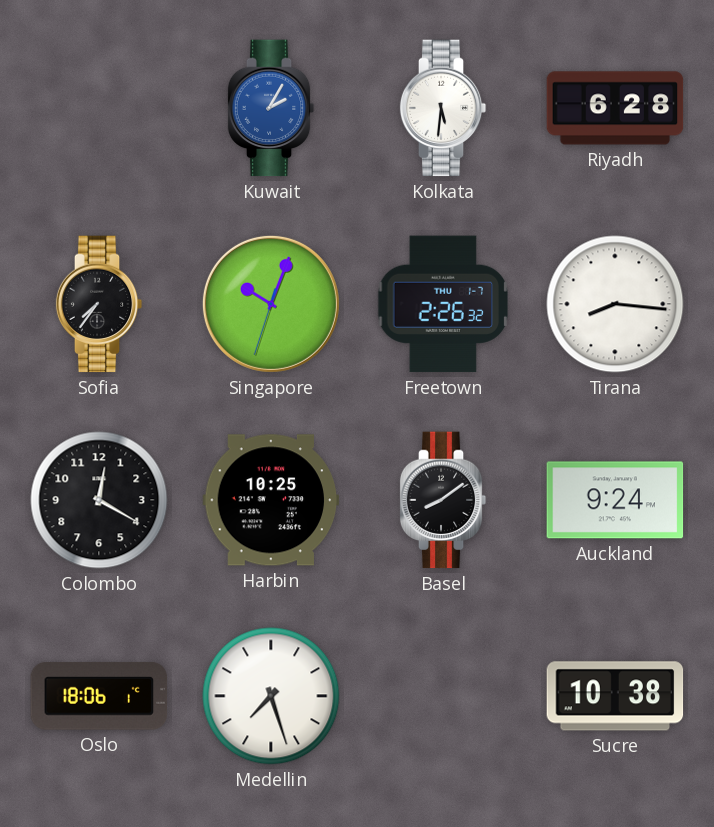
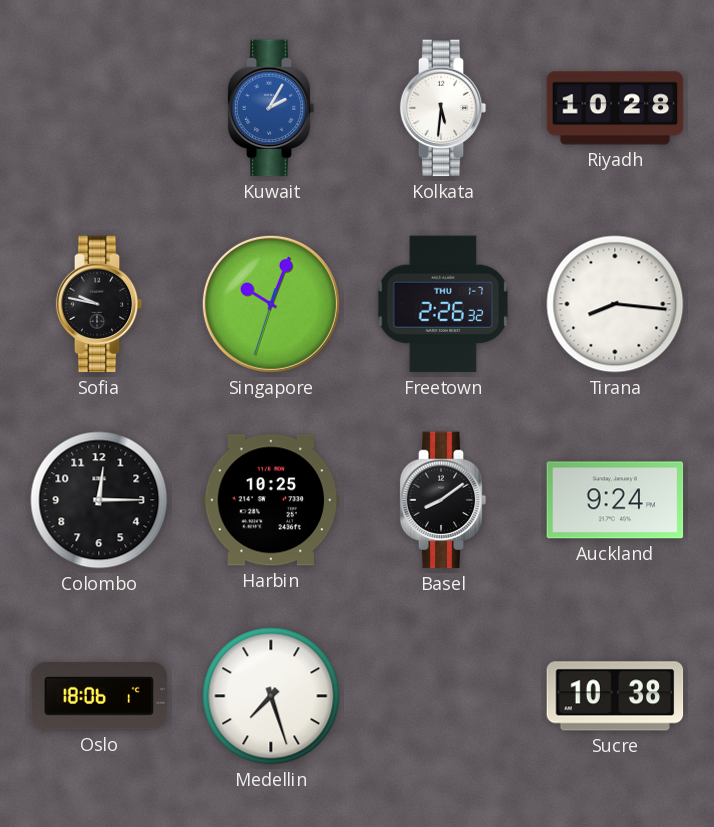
Riyadh: 6:28 -> 10:28 (615, 108)
Sofia: 7:36 -> 9:47 (99, 304)
Colombo: 12:20 -> 12:15 (99, 500)
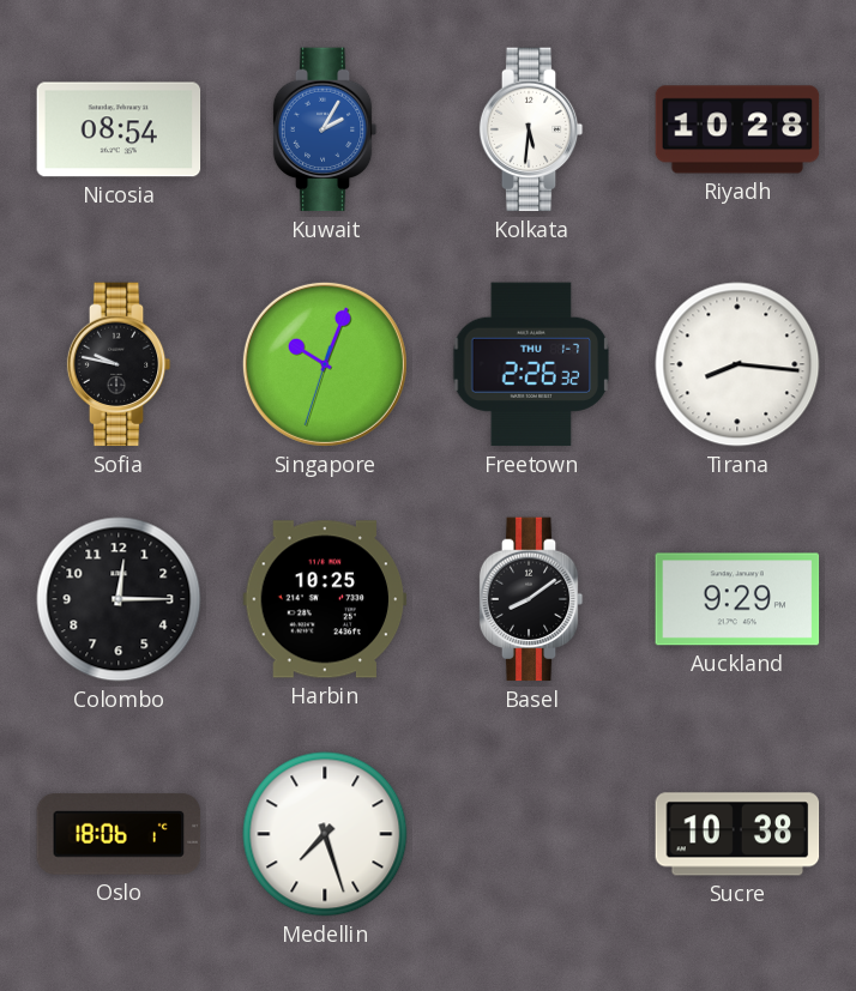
Nicosia: none -> 08:54 (119, 129)
Auckland: 9:24 -> 9:29 (737, 599)
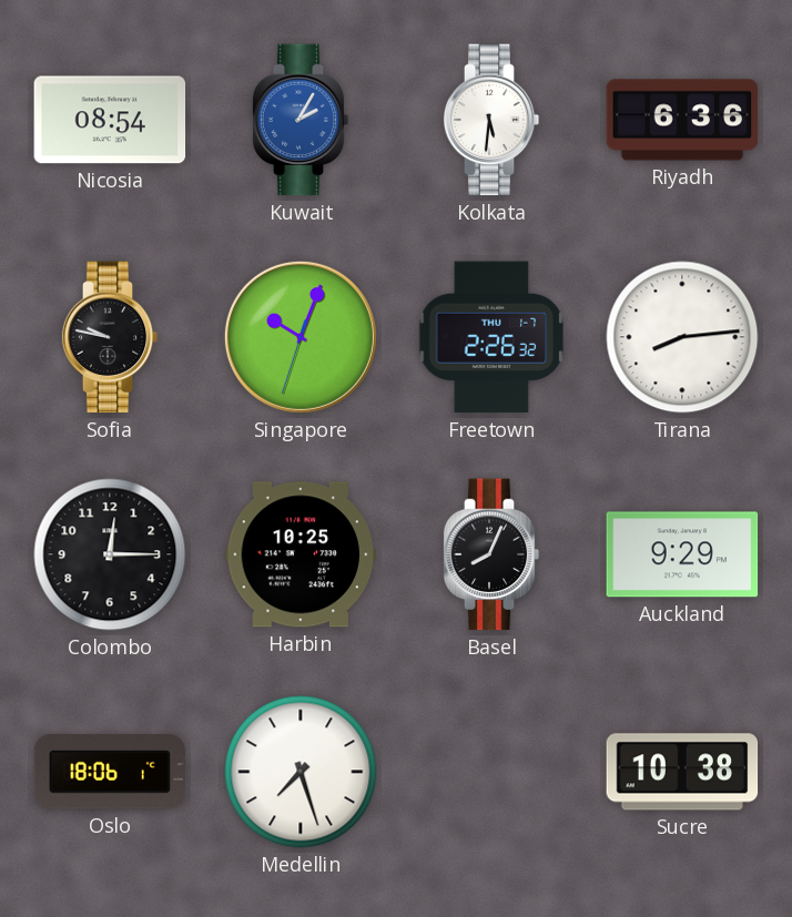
Riyadh: 10:28 -> 6:36 (682, 120)
Tirana: 8:16 -> 8:14 (682, 337)
Basel: 8:09 -> 8:04 (491, 554)
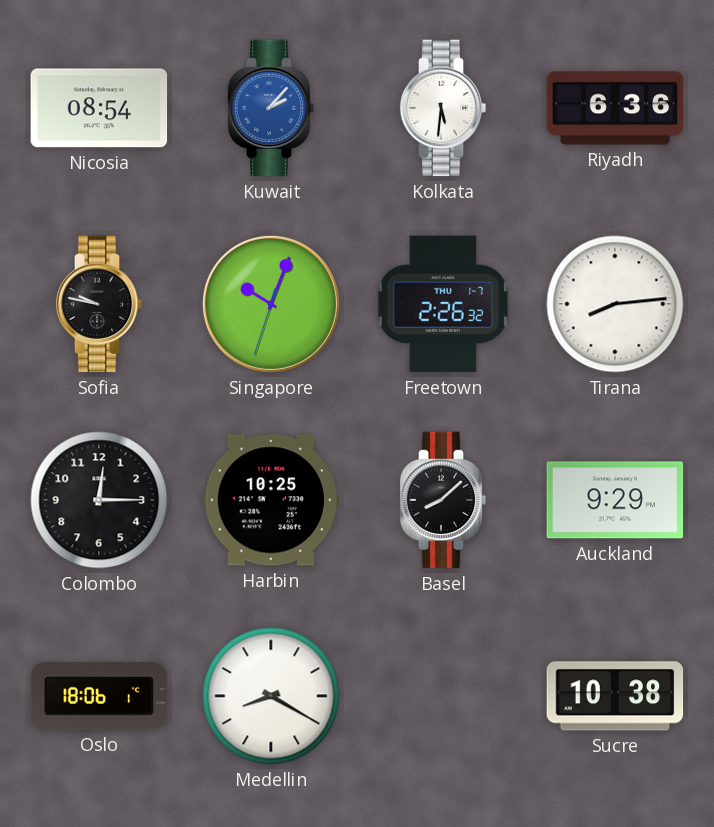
Kuwait: 2:05 -> 2:07 (271, 108)
Basel: 8:04 -> 8:08 (443, 500)
Medellin: 7:27 -> 8:20 (271, 696)
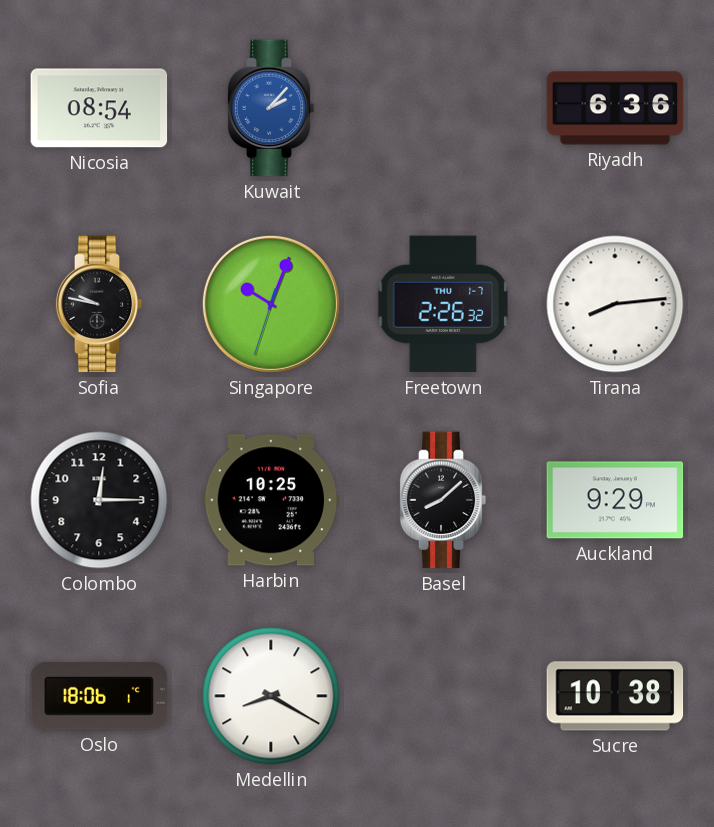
Kolkata: 5:31 -> none (443, 108)
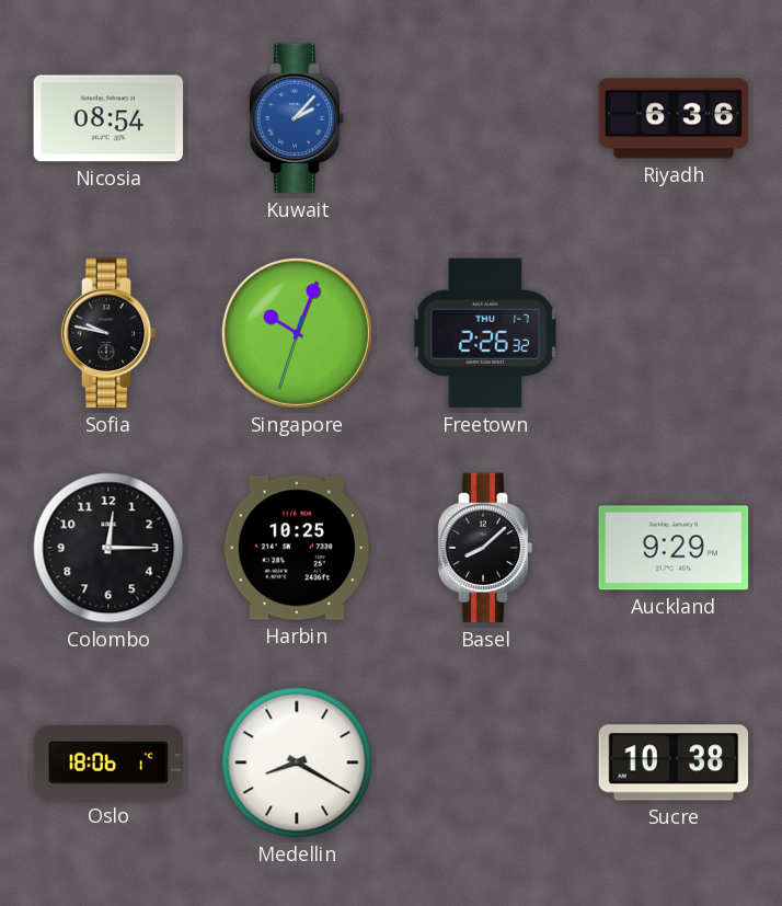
Tirana: 8:14 -> none (615, 304)
